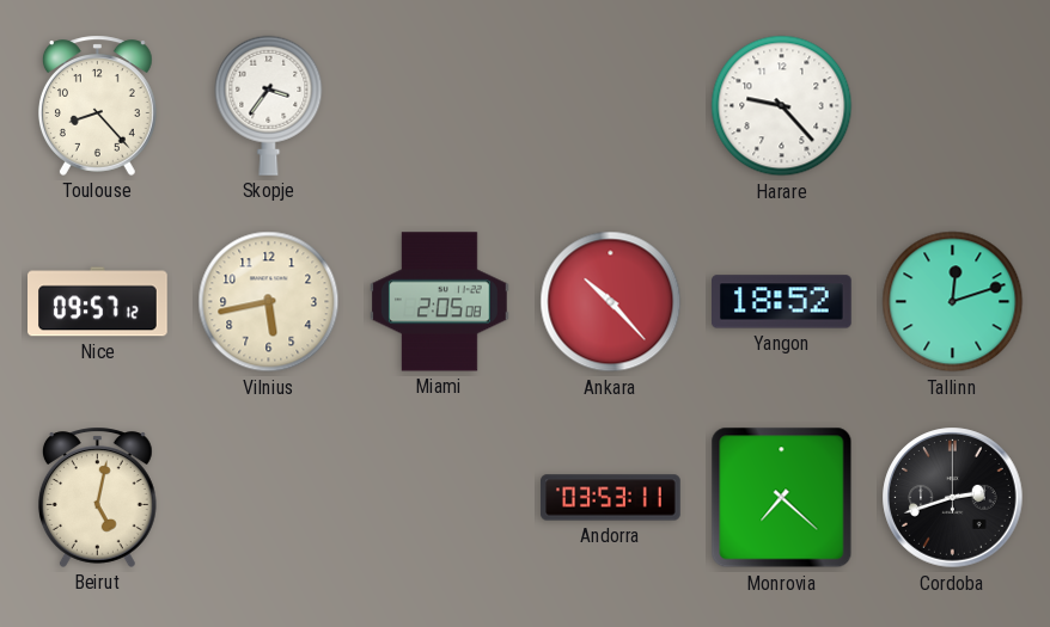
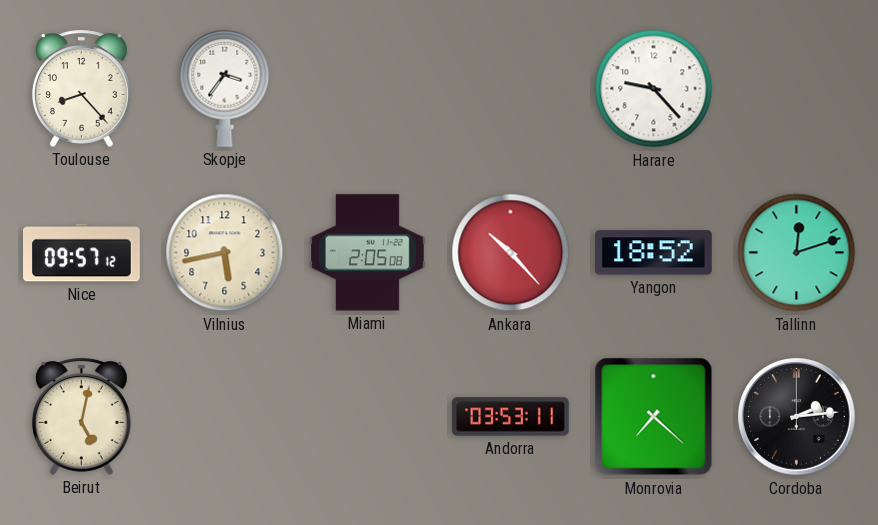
Cordoba: 2:42 -> 2:14 (797, 417)
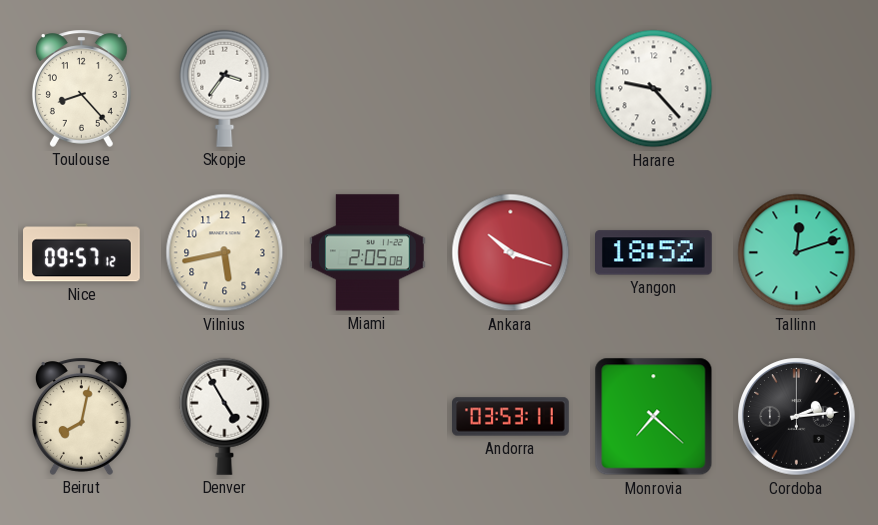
Ankara: 10:23 -> 10:18 (511, 253)
Beirut: 5:02 -> 8:02 (81, 416)
Denver: none -> 4:55 (225, 416)
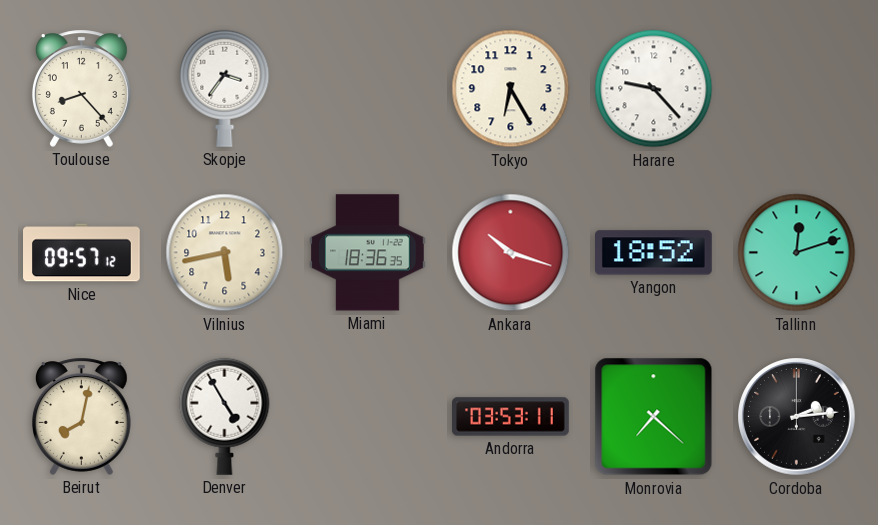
Tokyo: none -> 6:25 (511, 89)
Miami: 2:05 -> 18:36 (368, 253)
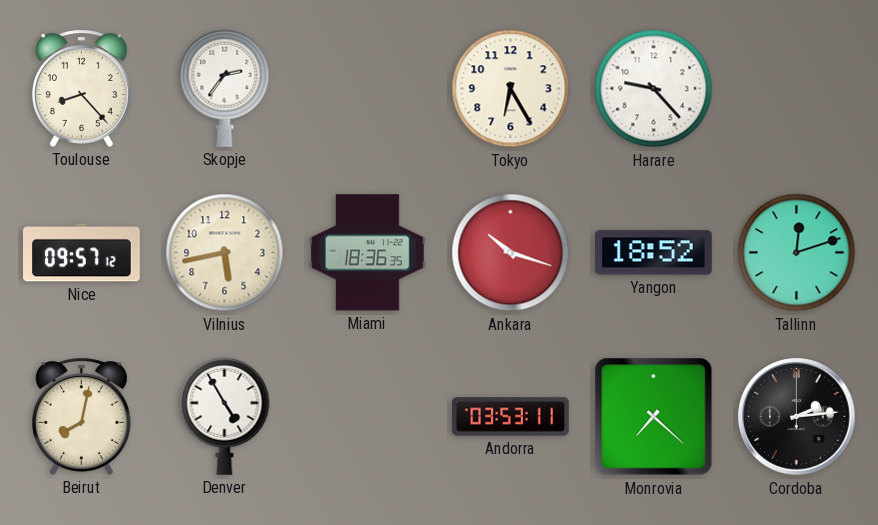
Skopje: 3:36 -> 2:36 (225, 88)
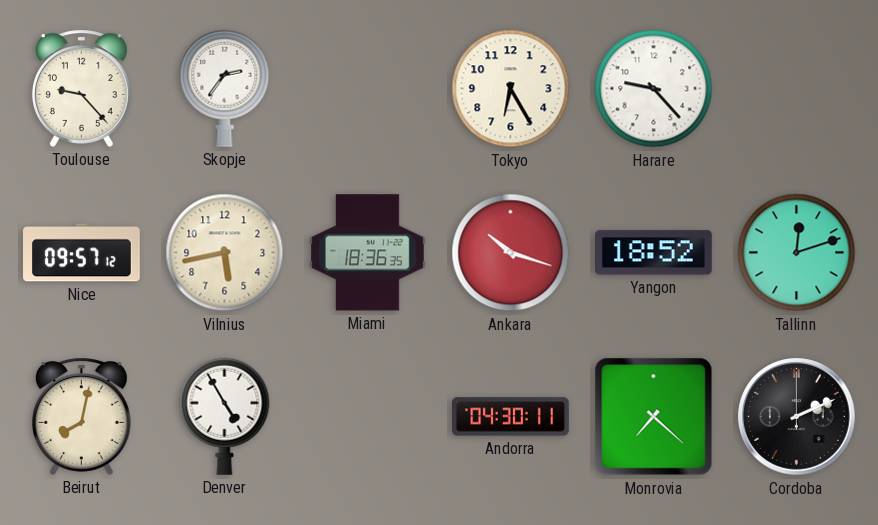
Toulouse: 8:23 -> 9:23 (81, 88)
Andorra: 03:53 -> 04:30 (511, 417)
Cordoba: 2:14 -> 2:11 (797, 417)
